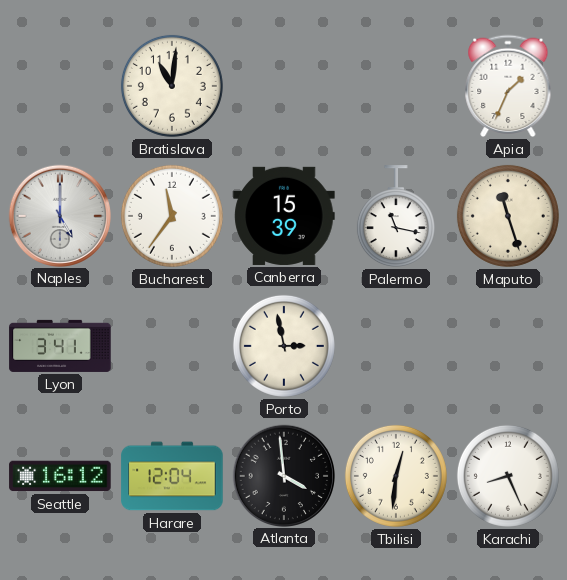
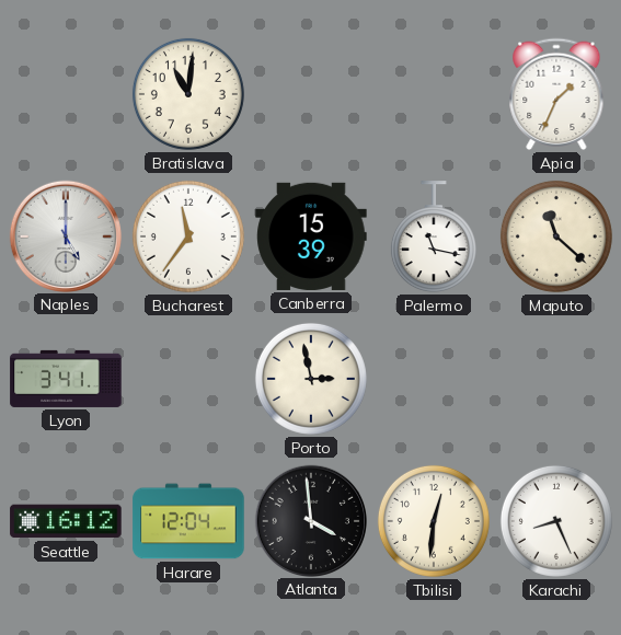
Maputo: 11:27 -> 11:22 (556, 236)
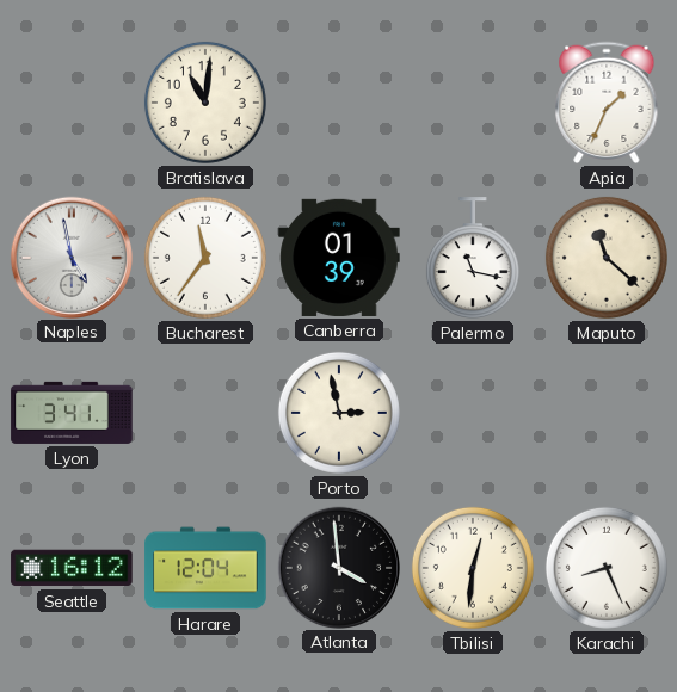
Naples: 5:00 -> 4:58 (70, 257)
Canberra: 15:39 -> 01:39 (339, 258)
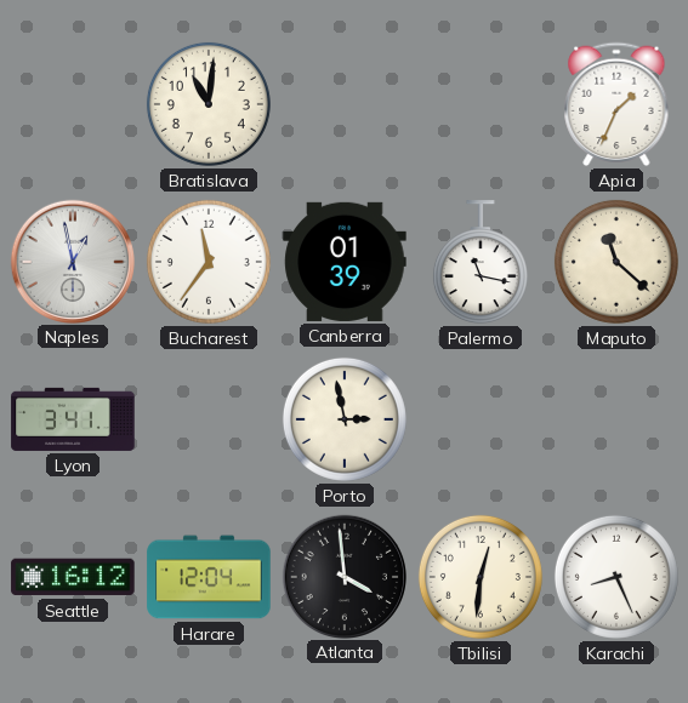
Naples: 4:58 -> 12:58 (72, 261)
